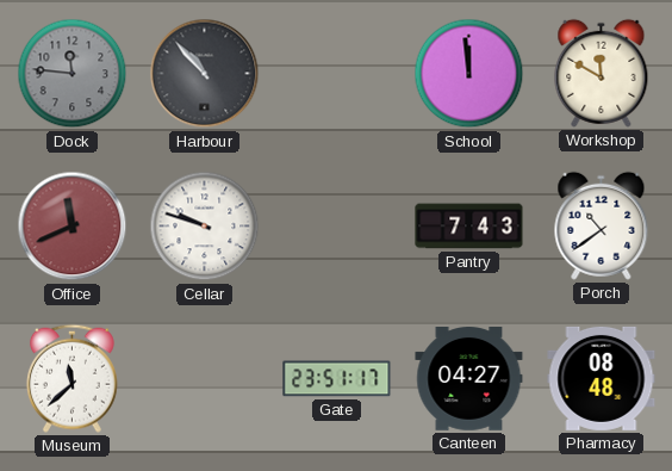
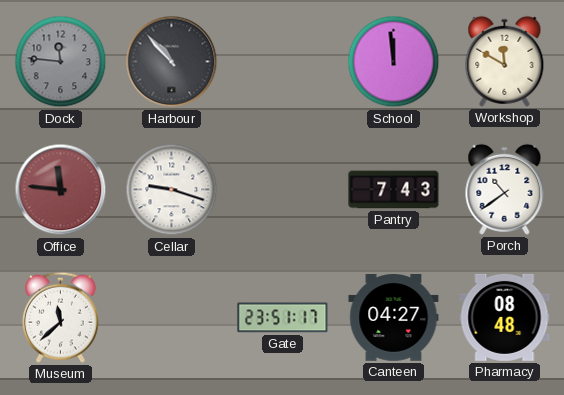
Office: 11:41 -> 11:46 (61, 190)
Cellar: 9:48 -> 9:18 (172, 190)
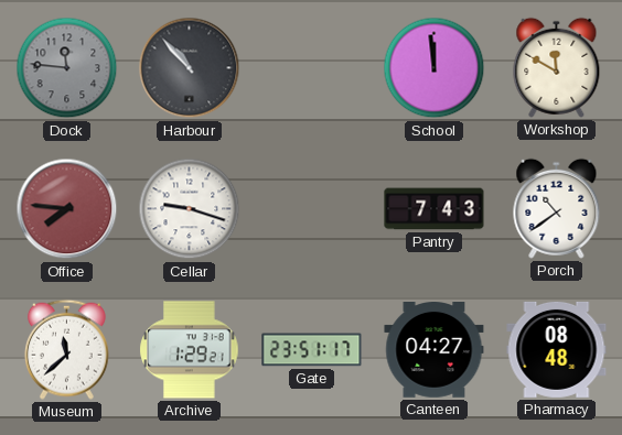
Office: 11:46 -> 7:46 (67, 209)
Archive: none -> 1:29 (190, 350)
